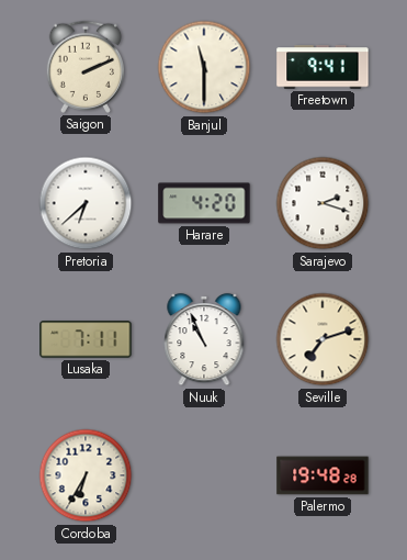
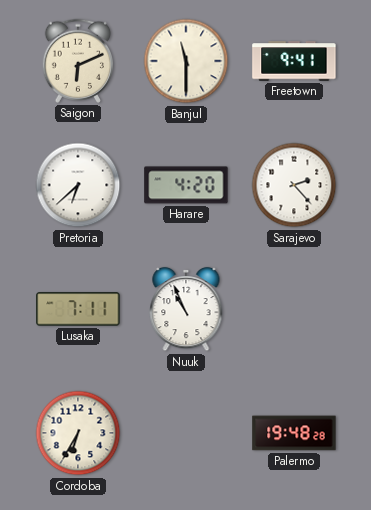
Saigon: 2:11 -> 6:11 (77, 61)
Sarajevo: 2:18 -> 2:23 (294, 185)
Seville: 7:12 -> none (323, 339)
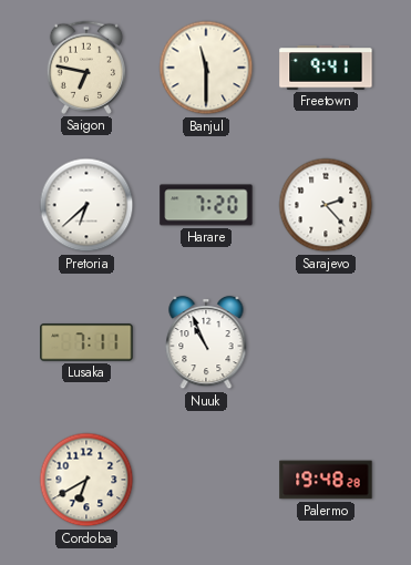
Saigon: 6:11 -> 6:47 (85, 68)
Harare: 4:20 -> 7:20 (206, 205)
Cordoba: 6:35 -> 6:40 (86, 480)
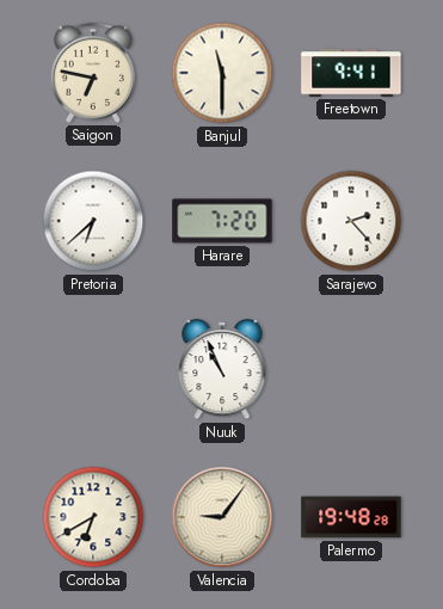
Lusaka: 7:11 -> none (86, 342)
Valencia: none -> 9:06 (222, 517)
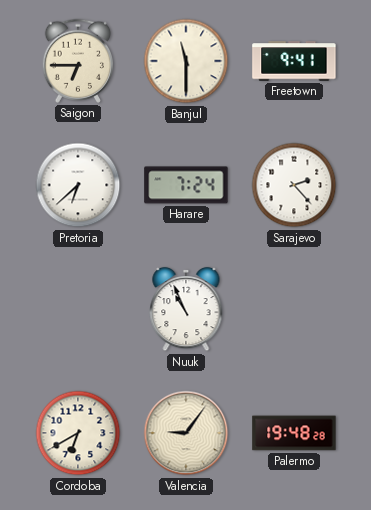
Saigon: 6:47 -> 6:45 (77, 61)
Harare: 7:20 -> 7:24 (186, 185)
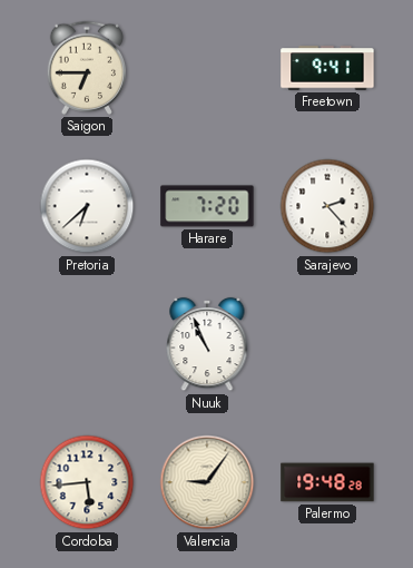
Banjul: 11:30 -> none (186, 61)
Harare: 7:24 -> 7:20 (207, 206)
Cordoba: 6:40 -> 5:44 (87, 482)
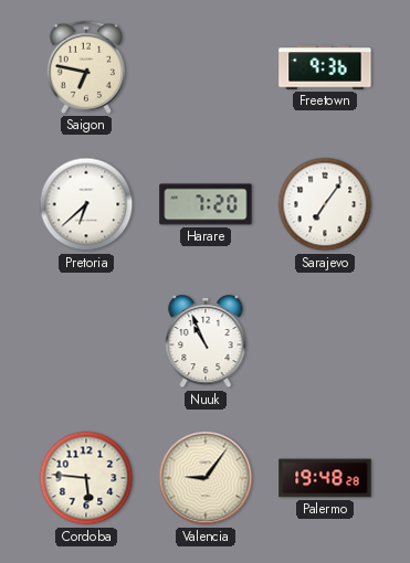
Saigon: 6:45 -> 6:47 (85, 67)
Freetown: 9:41 -> 9:36 (325, 67)
Sarajevo: 2:23 -> 7:06 (325, 204)
Cordoba: 5:44 -> 5:46 (86, 478)
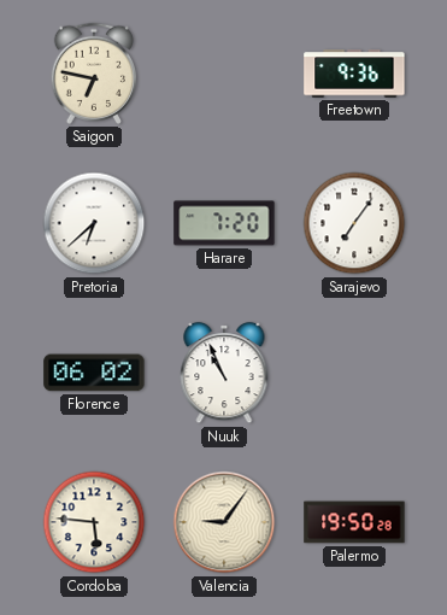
Florence: none -> 06:02 (94, 373)
Palermo: 19:48 -> 19:50 (354, 522)
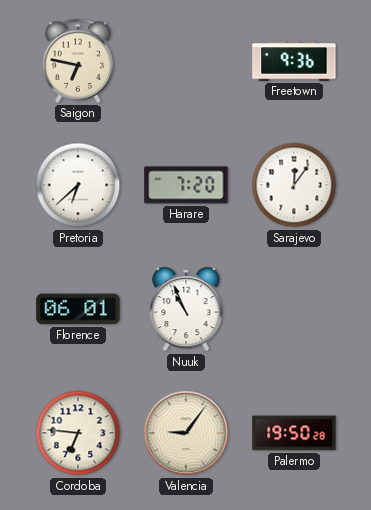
Sarajevo: 7:06 -> 12:06 (294, 185)
Florence: 06:02 -> 06:01 (78, 309)
Cordoba: 5:46 -> 6:46 (78, 433)
